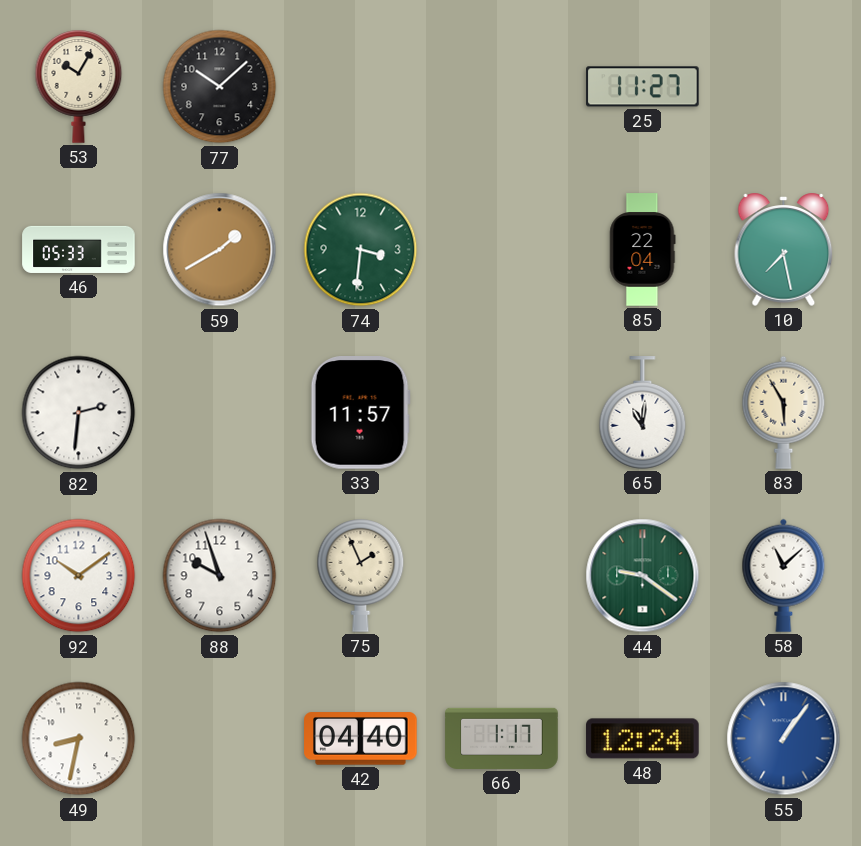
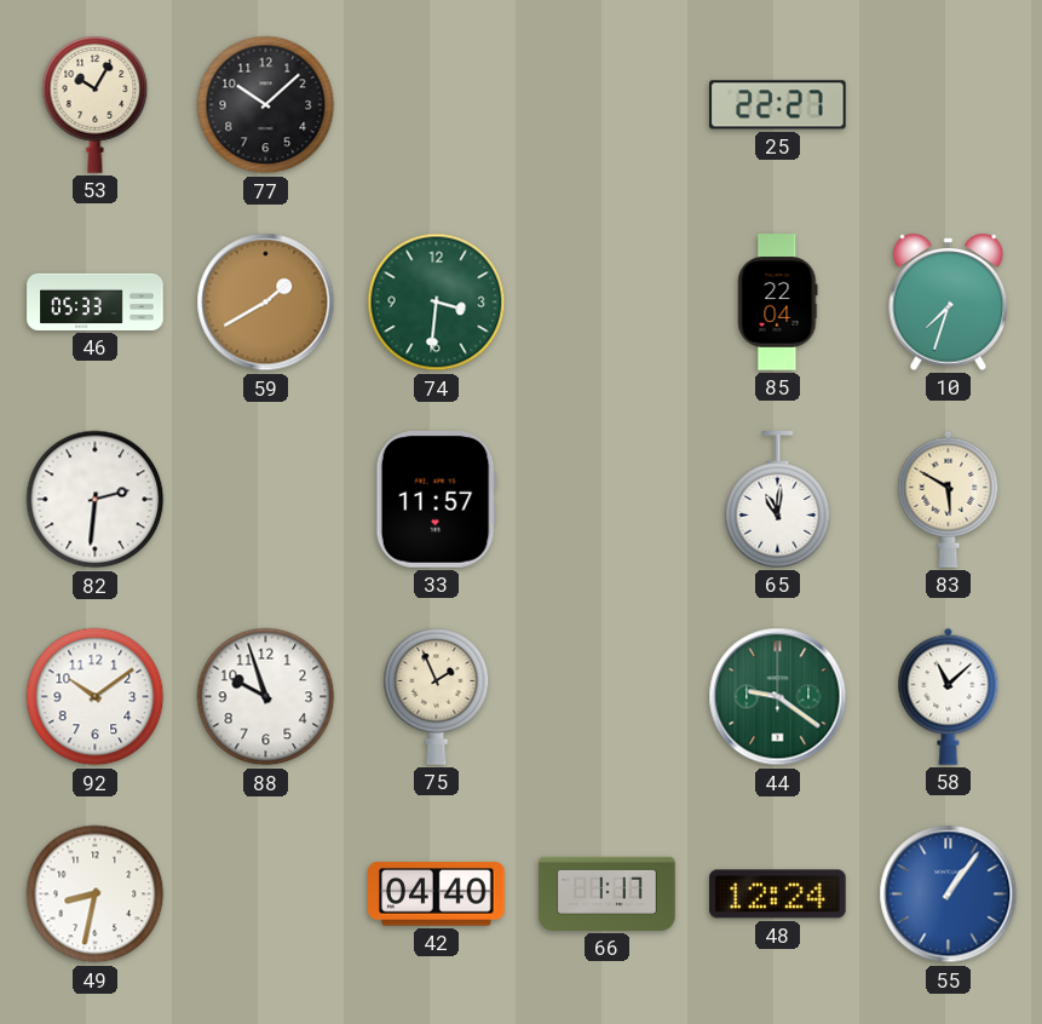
25: 11:27 -> 22:27 (778, 105)
10: 7:28 -> 7:33 (949, 301)
83: 5:55 -> 5:50 (949, 499)
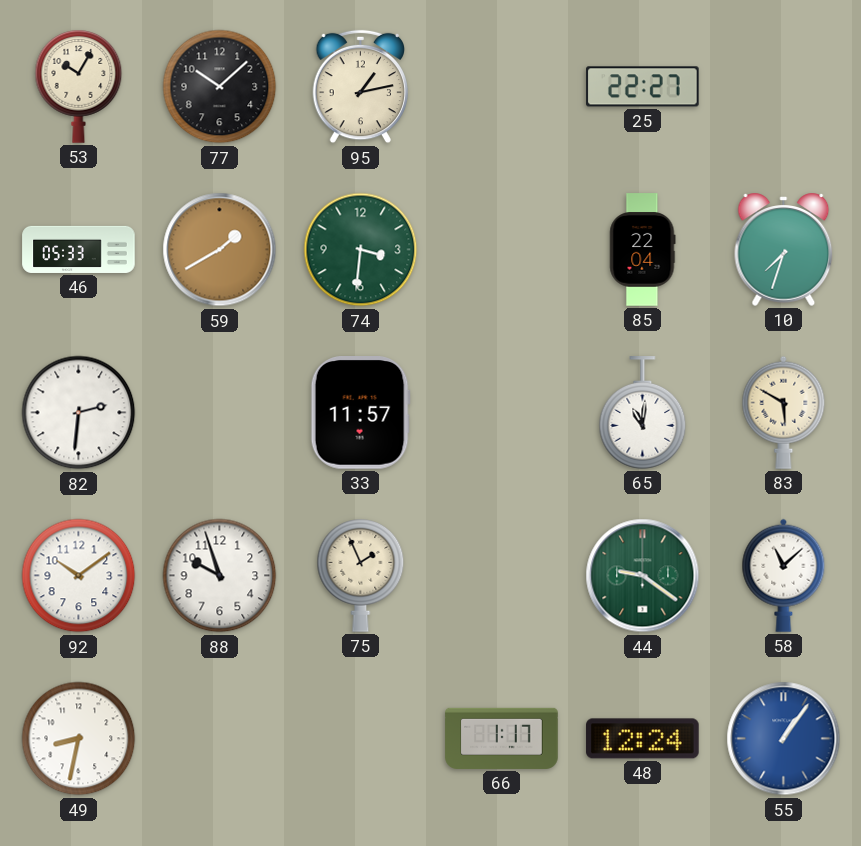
95: none -> 1:13 (361, 87)
42: 04:40 -> none (437, 894)
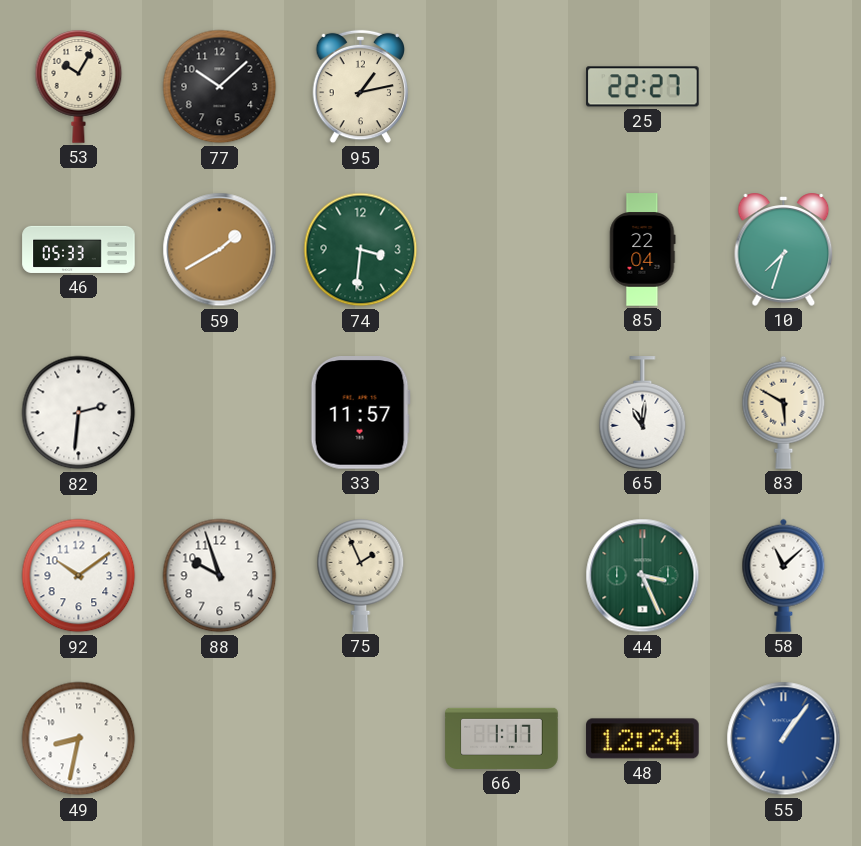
44: 9:21 -> 3:26 (643, 576)
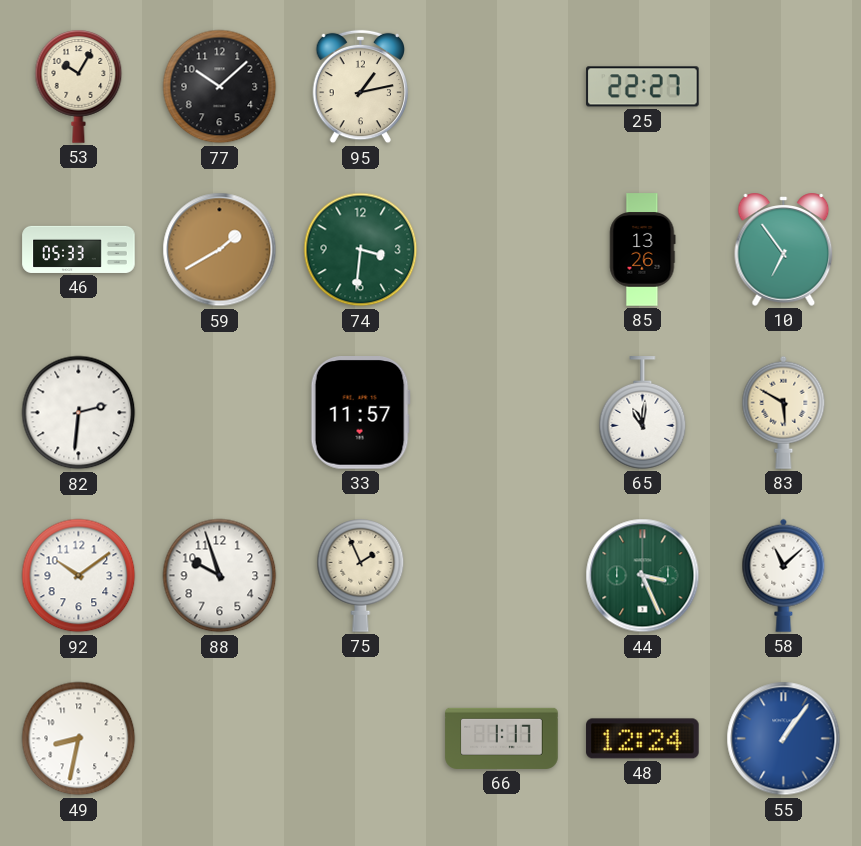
85: 22:04 -> 13:26 (643, 250)
10: 7:33 -> 6:54 (784, 249)
